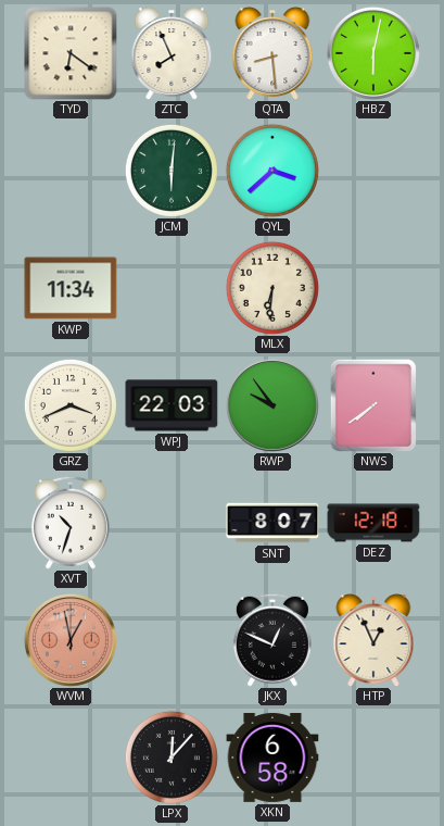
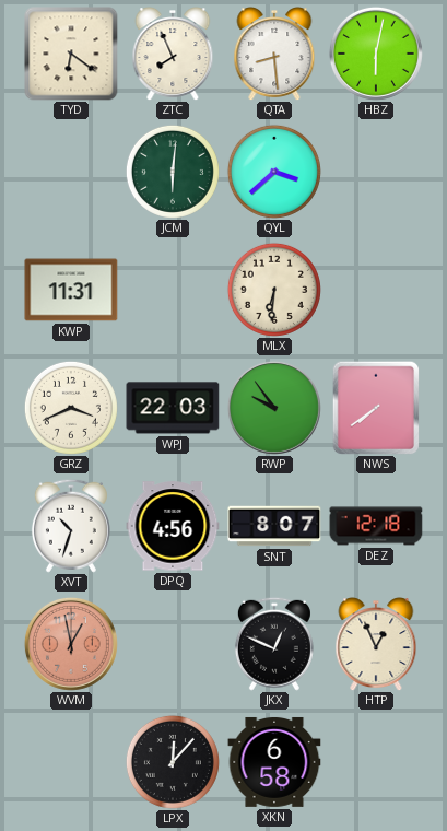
KWP: 11:34 -> 11:31 (71, 290)
DPQ: none -> 4:56 (173, 526)
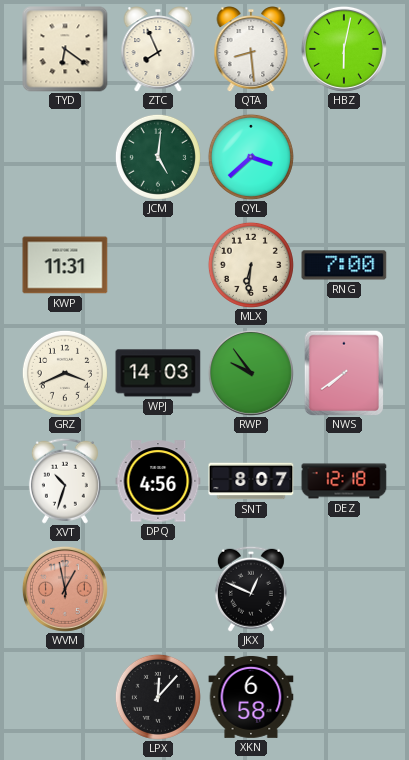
JCM: 6:01 -> 5:01 (158, 157)
RNG: none -> 7:00 (344, 265)
WPJ: 22:03 -> 14:03 (158, 373)
HTP: 12:56 -> none (376, 644)
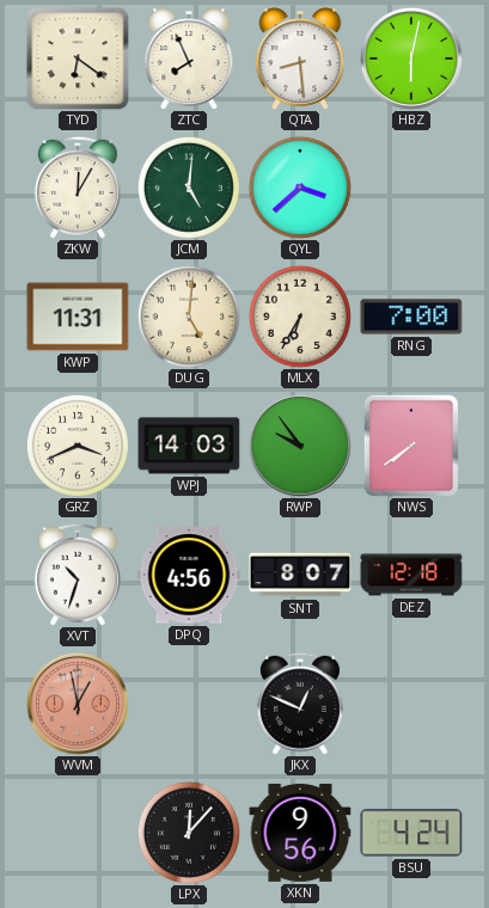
ZKW: none -> 12:05 (78, 188)
DUG: none -> 5:01 (189, 317)
MLX: 6:31 -> 6:35 (300, 317)
XKN: 6:58 -> 9:56 (300, 833)
BSU: none -> 4:24 (411, 833)
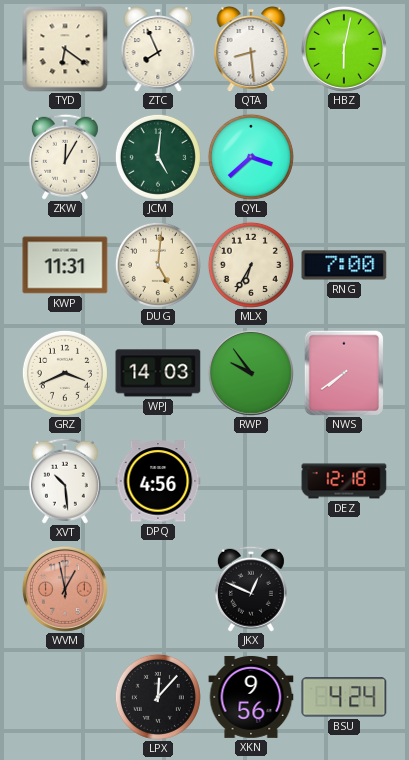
XVT: 10:33 -> 10:29 (65, 481)
SNT: 8:07 -> none (300, 575)
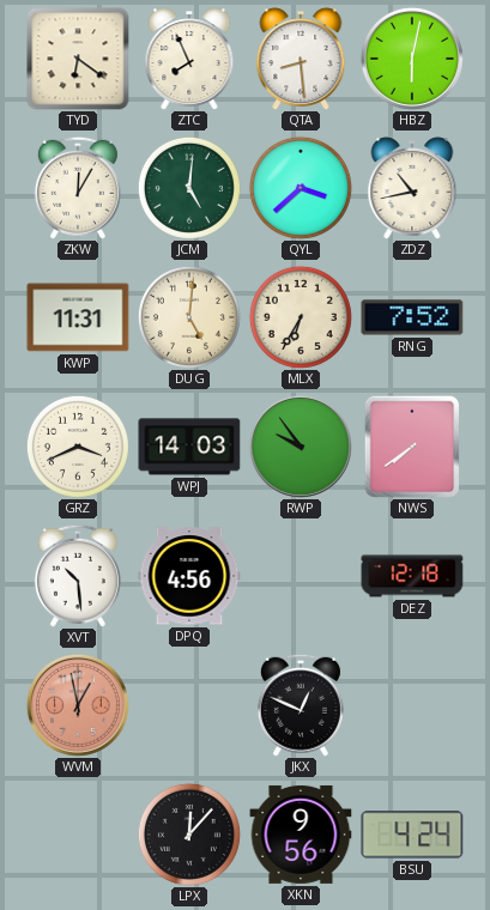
ZDZ: none -> 10:43 (412, 188)
RNG: 7:00 -> 7:52 (412, 317)
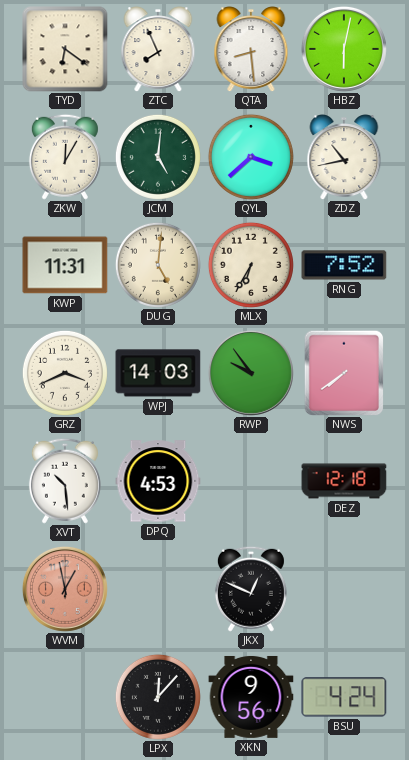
DPQ: 4:56 -> 4:53 (158, 481)
